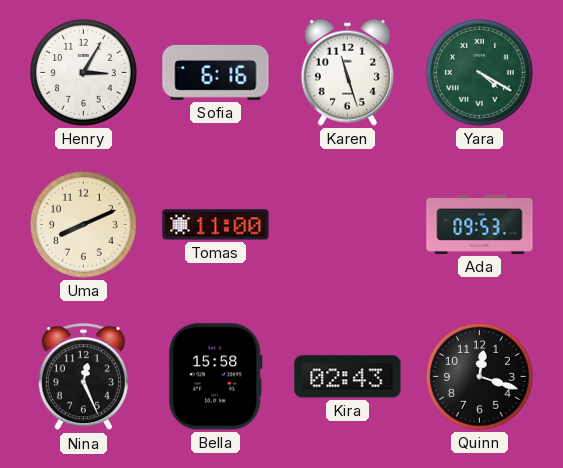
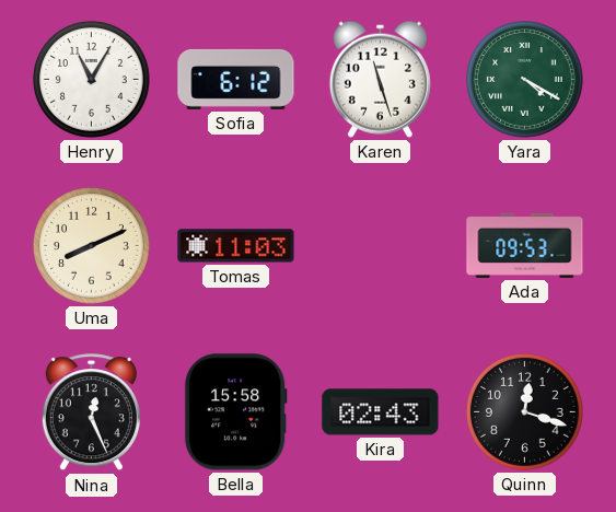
Henry: 3:05 -> 11:05 (92, 80)
Sofia: 6:16 -> 6:12 (236, 79)
Tomas: 11:00 -> 11:03 (236, 246)
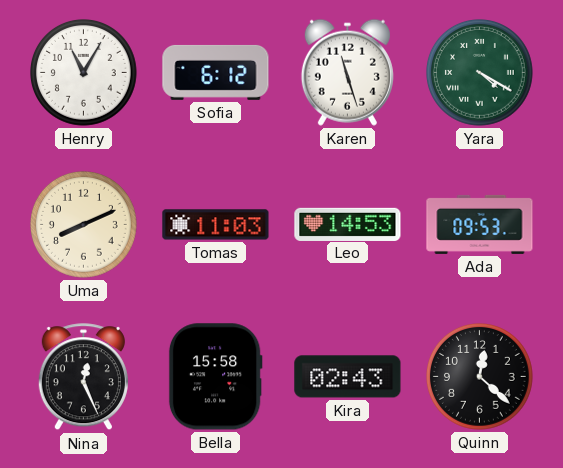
Leo: none -> 14:53 (348, 224)
Quinn: 12:18 -> 12:22 (480, 377)
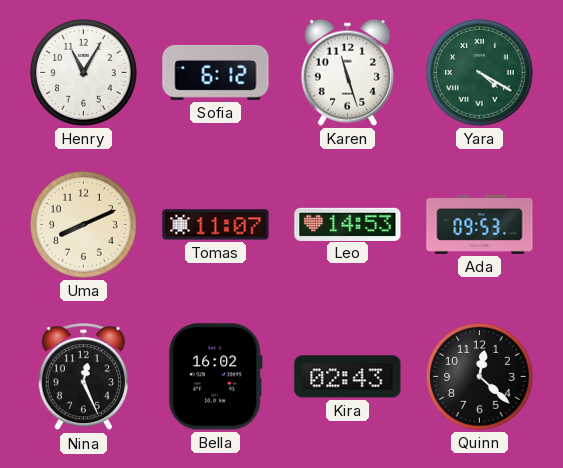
Tomas: 11:03 -> 11:07 (216, 225)
Bella: 15:58 -> 16:02 (215, 377)
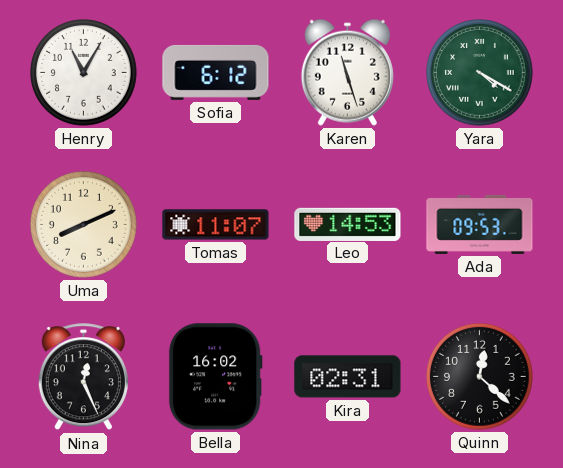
Kira: 02:43 -> 02:31 (348, 377)
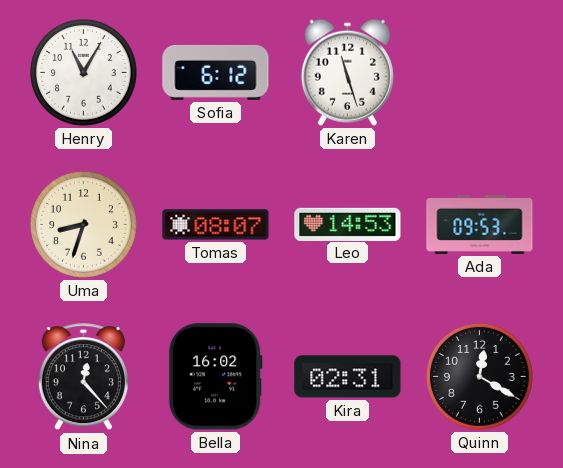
Yara: 4:20 -> none (480, 73)
Uma: 8:11 -> 8:33 (84, 225)
Tomas: 11:07 -> 08:07 (216, 225)
Nina: 12:26 -> 12:23 (83, 377)
Quinn: 12:22 -> 12:20 (480, 377)
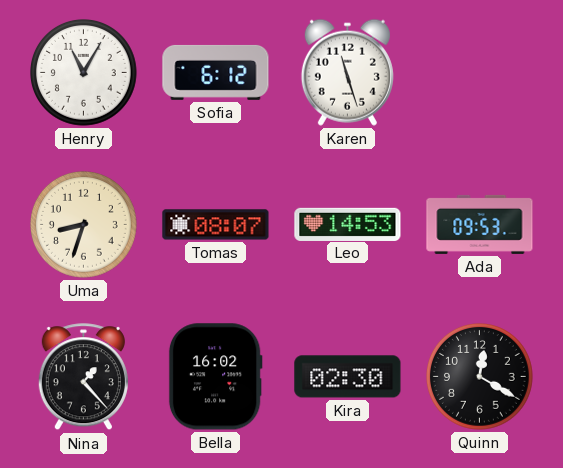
Nina: 12:23 -> 1:23 (83, 377)
Kira: 02:31 -> 02:30 (348, 377)
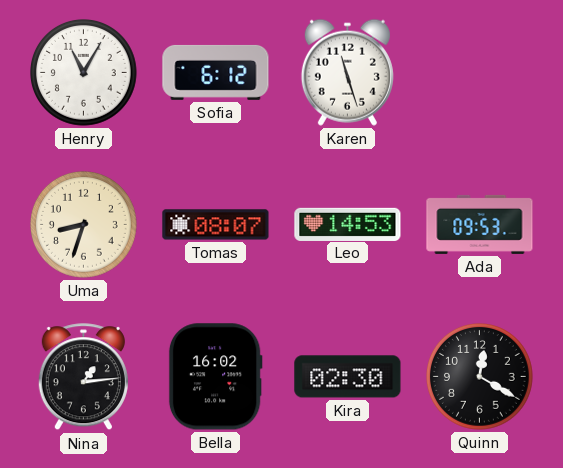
Nina: 1:23 -> 1:14 (83, 377)
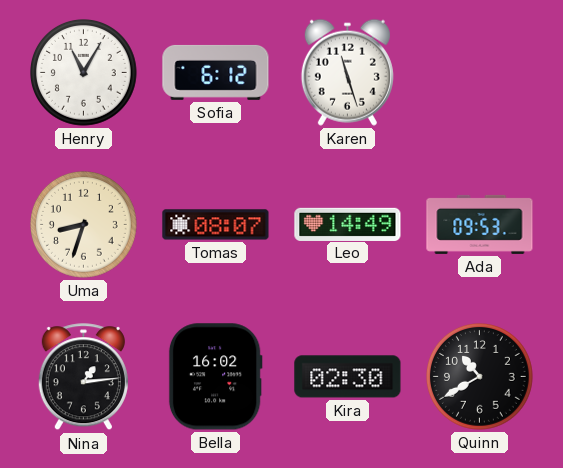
Leo: 14:53 -> 14:49 (348, 224)
Quinn: 12:20 -> 10:40 (480, 377)
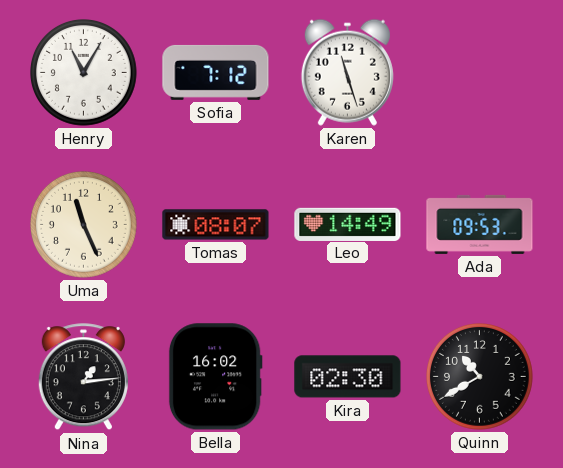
Sofia: 6:12 -> 7:12 (216, 72)
Uma: 8:33 -> 11:26 (84, 225)
